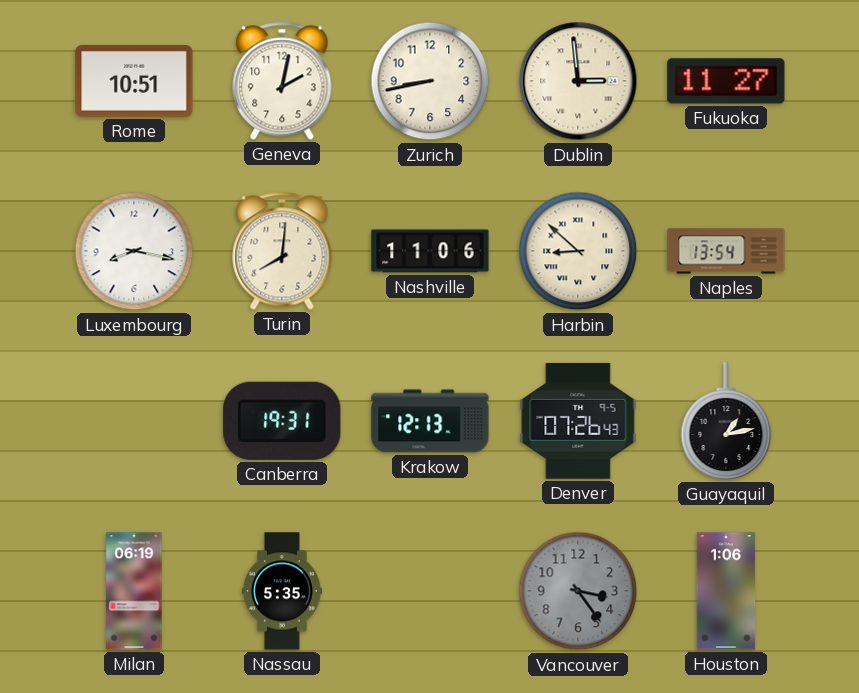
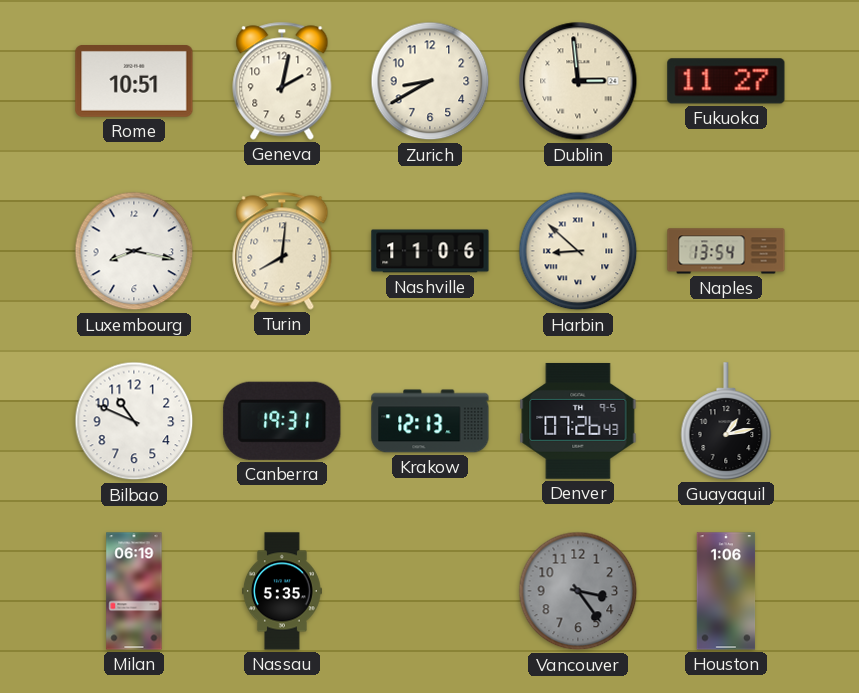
Zurich: 8:43 -> 8:40 (430, 81)
Bilbao: none -> 10:49 (134, 421)
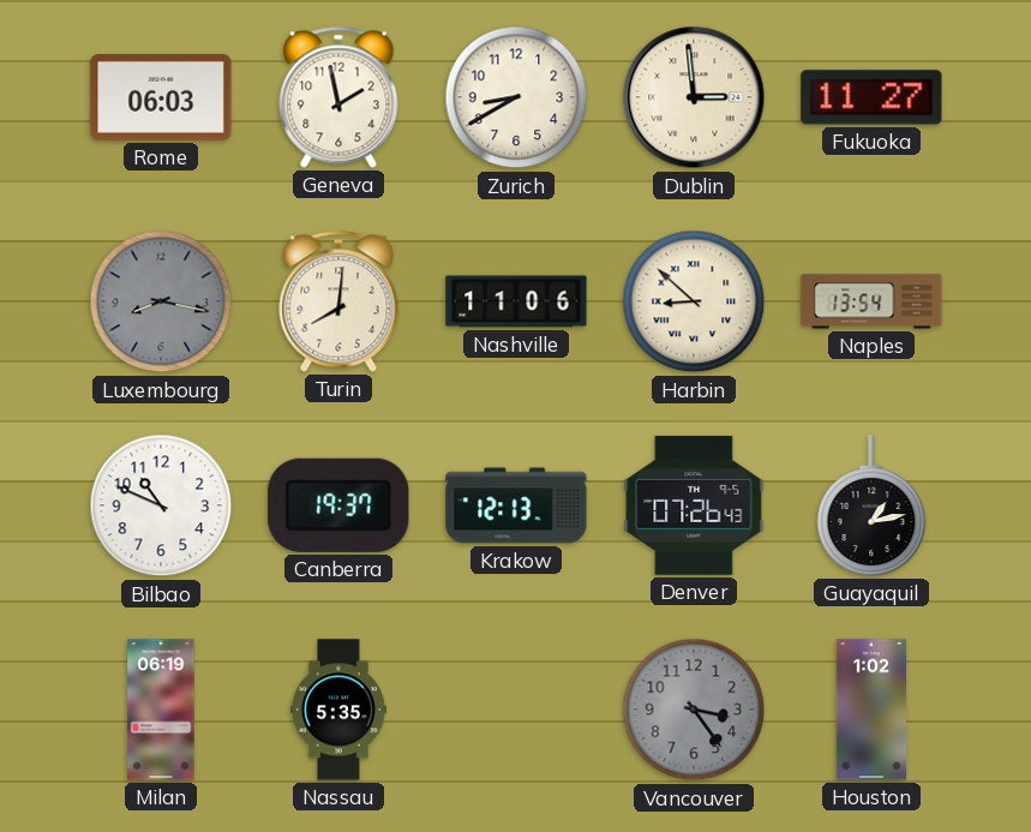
Rome: 10:51 -> 06:03 (161, 98)
Geneva: 2:02 -> 1:58 (338, 97)
Luxembourg dial: white -> grey (161, 301)
Canberra: 19:31 -> 19:37 (338, 505)
Houston: 1:06 -> 1:02 (871, 710)
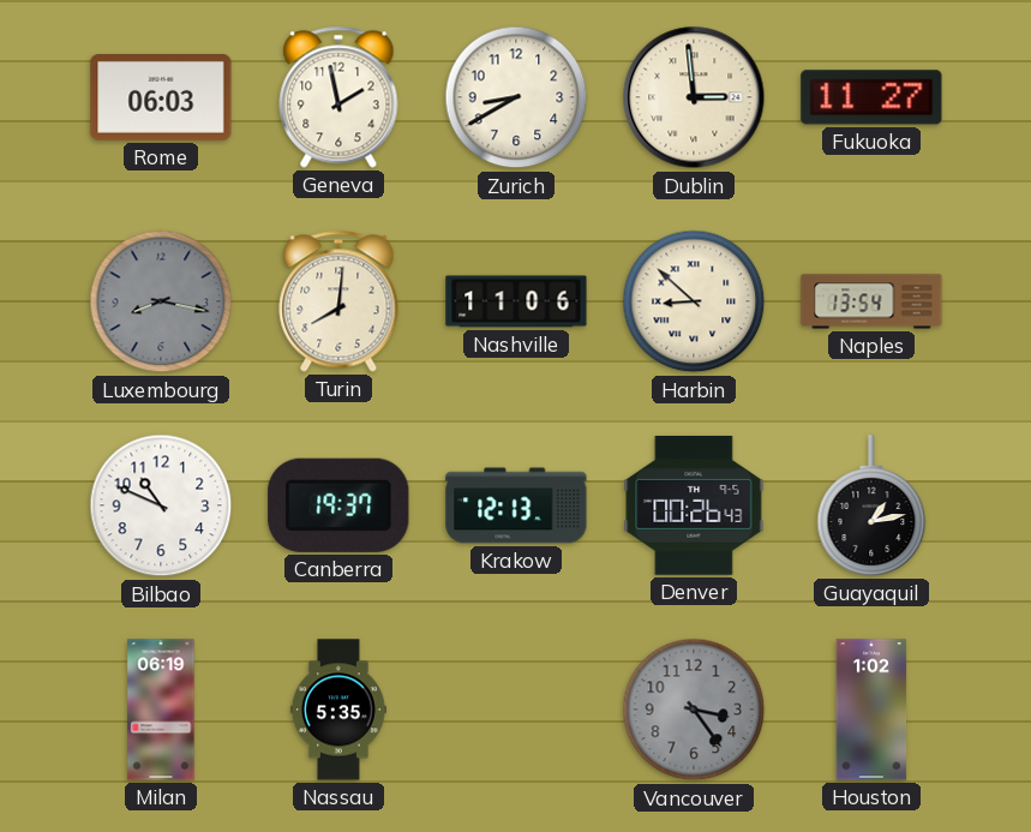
Denver: 07:26 -> 00:26 (694, 505)
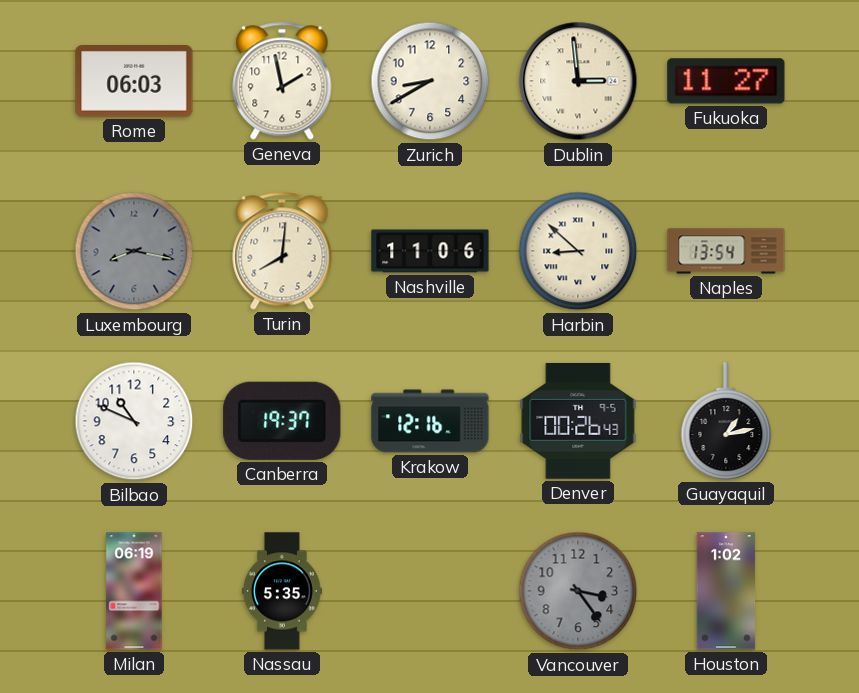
Krakow: 12:13 -> 12:16 (430, 421)
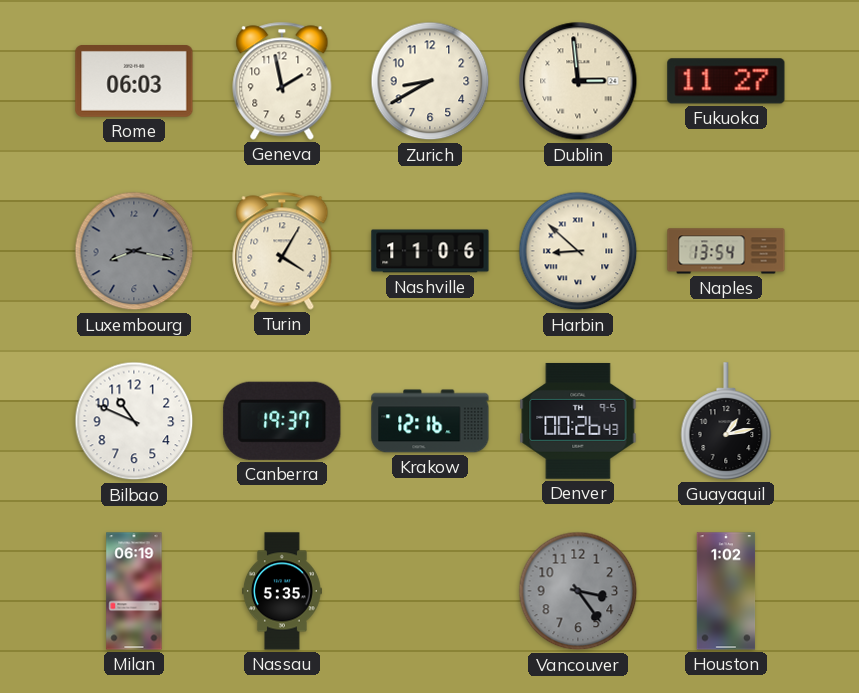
Turin: 8:01 -> 4:05 (282, 251)
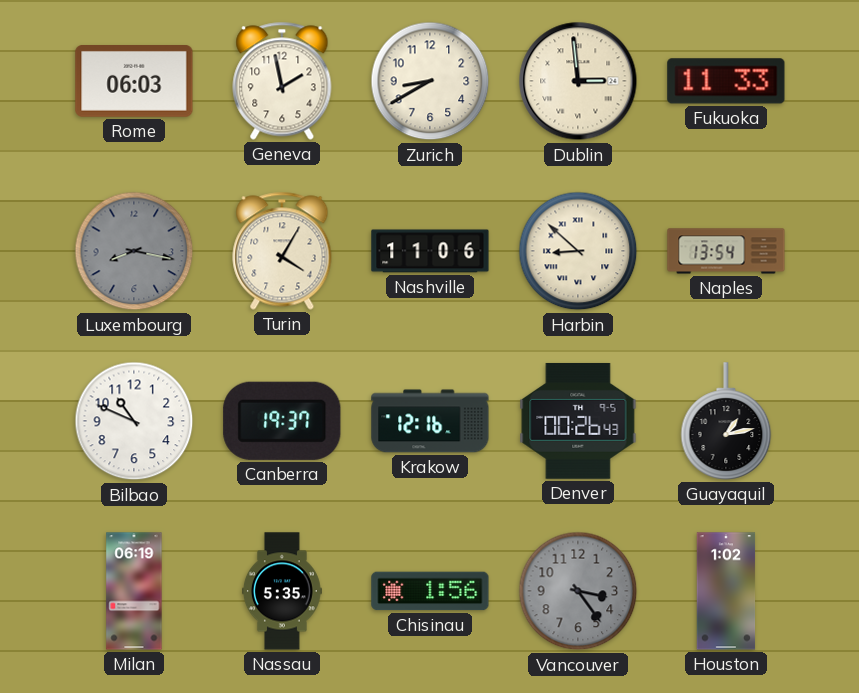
Fukuoka: 11:27 -> 11:33 (726, 81)
Chisinau: none -> 1:56 (430, 591)
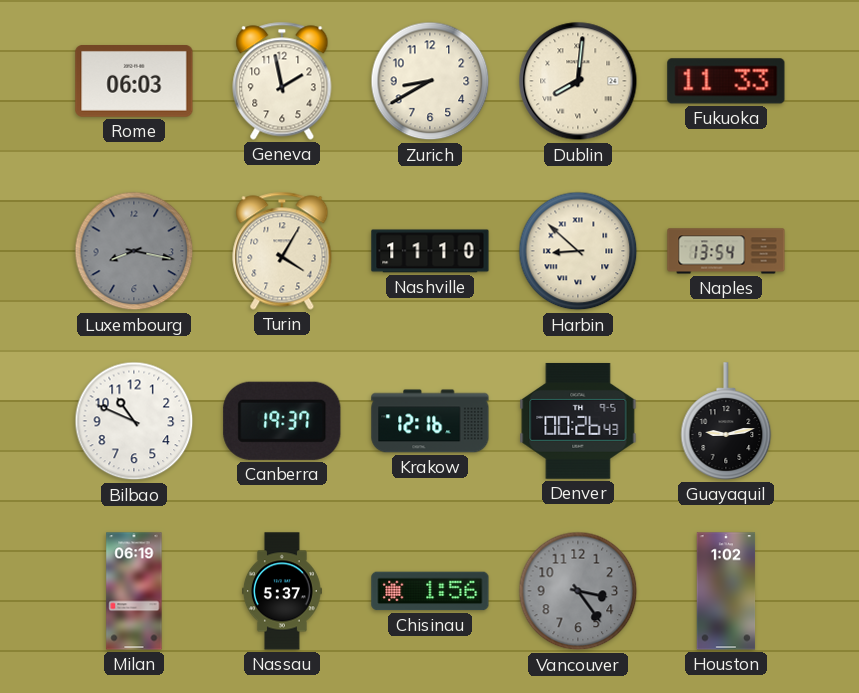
Dublin: 2:59 -> 8:01 (578, 81)
Nashville: 11:06 -> 11:10 (430, 251)
Guayaquil: 1:13 -> 9:13 (726, 421)
Nassau: 5:35 -> 5:37 (282, 591)
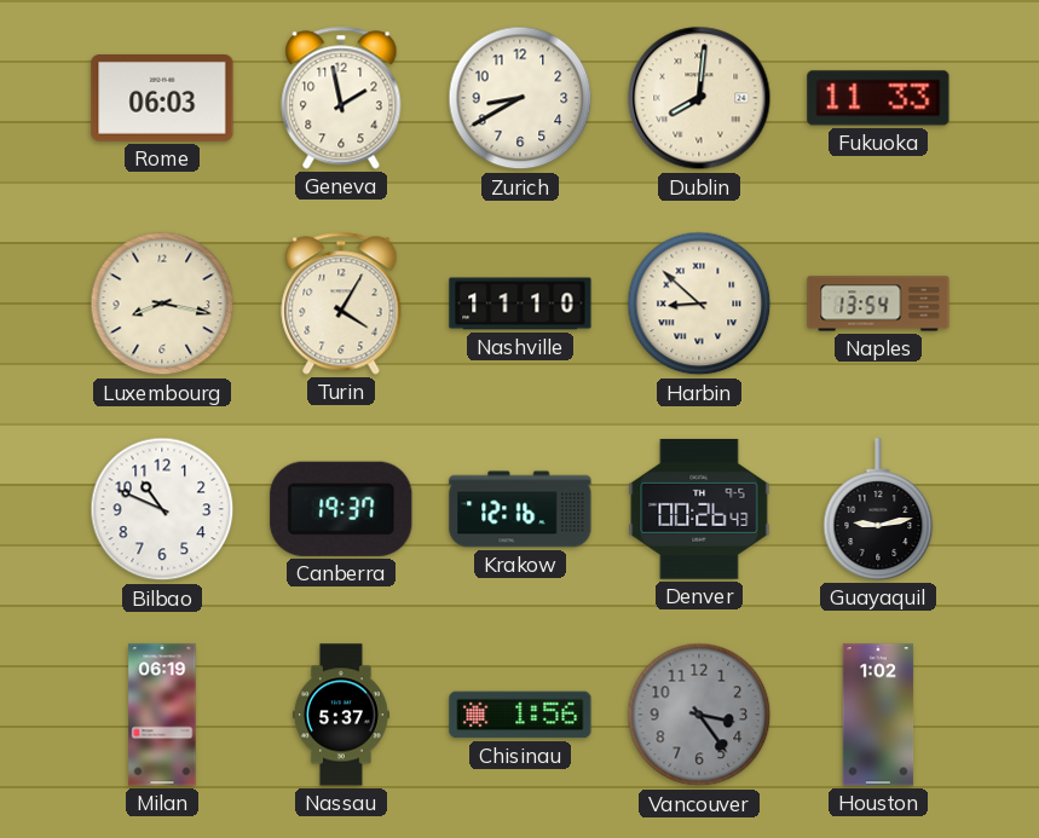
Luxembourg dial: grey -> cream (162, 304)
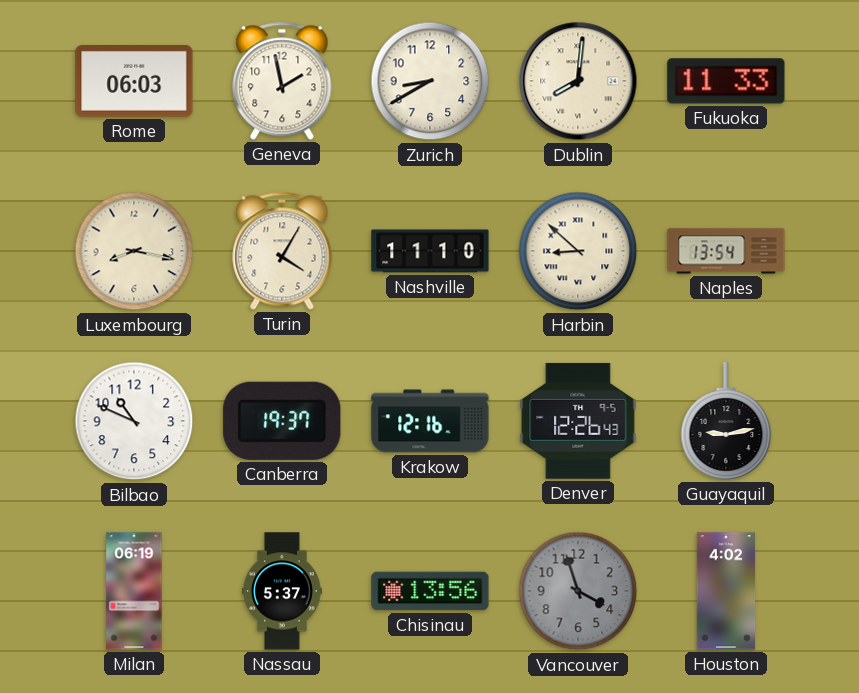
Denver: 00:26 -> 12:26 (578, 421)
Chisinau: 1:56 -> 13:56 (430, 591)
Vancouver: 3:24 -> 3:57 (578, 591)
Houston: 1:02 -> 4:02 (726, 591)
